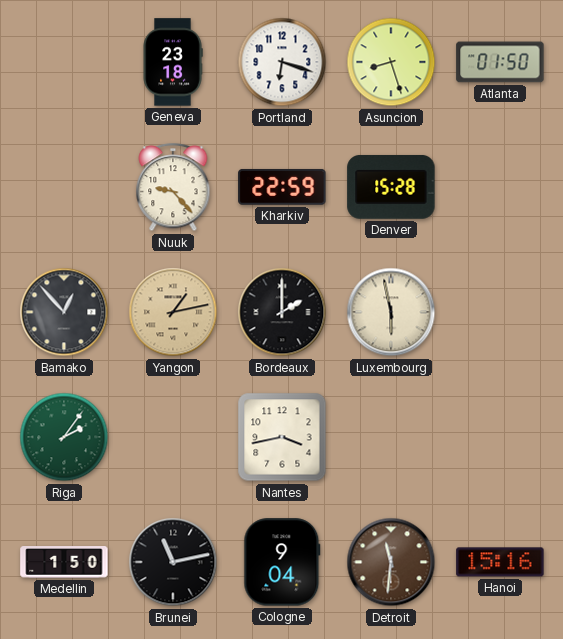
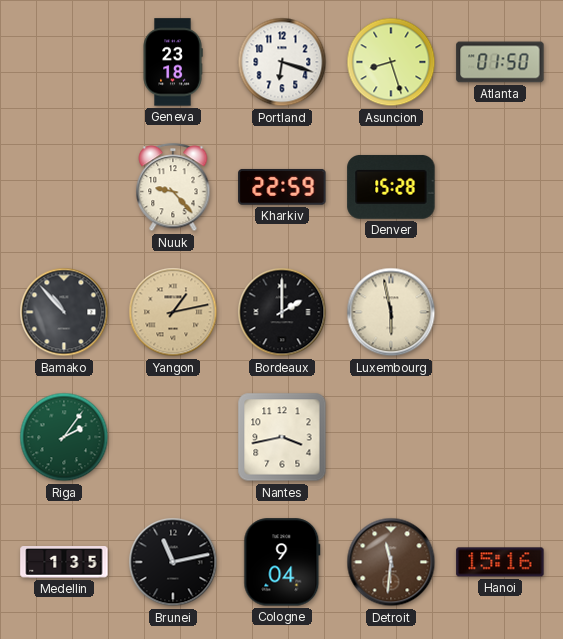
Bamako: 12:53 -> 10:53 (64, 312)
Medellin: 1:50 -> 1:35 (64, 562)
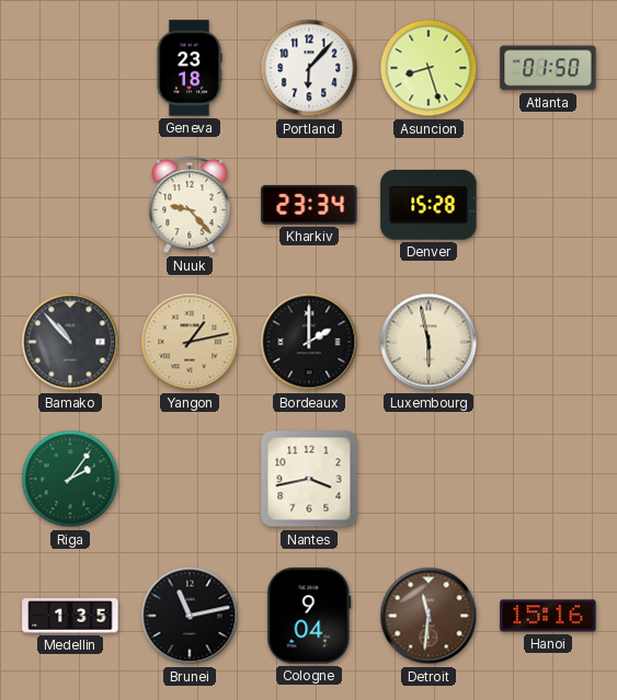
Portland: 6:18 -> 6:07 (309, 68)
Kharkiv: 22:59 -> 23:34 (309, 205)
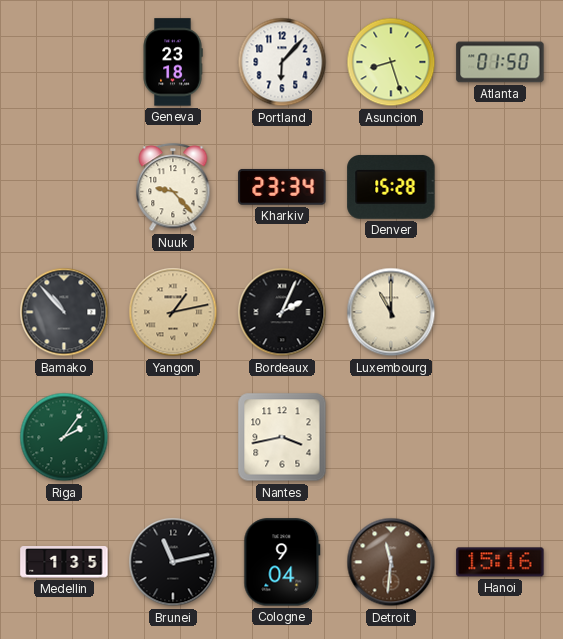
Bordeaux: 2:00 -> 2:04 (282, 312)
Luxembourg: 5:58 -> 11:00 (391, 312)
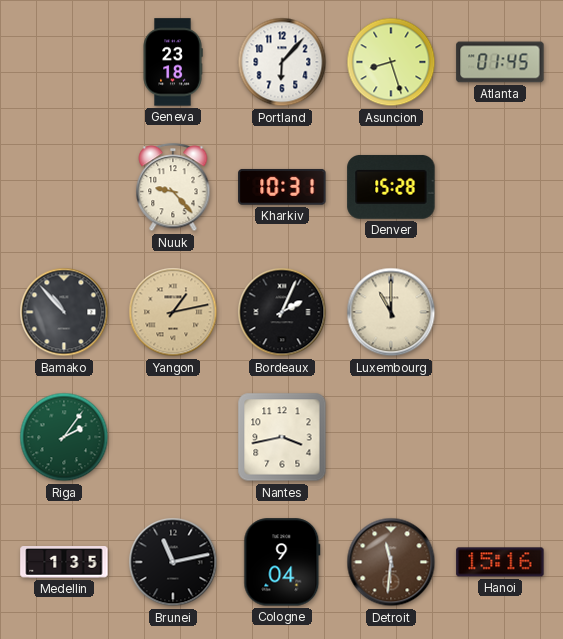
Atlanta: 01:50 -> 01:45 (500, 62)
Kharkiv: 23:34 -> 10:31 (282, 187)
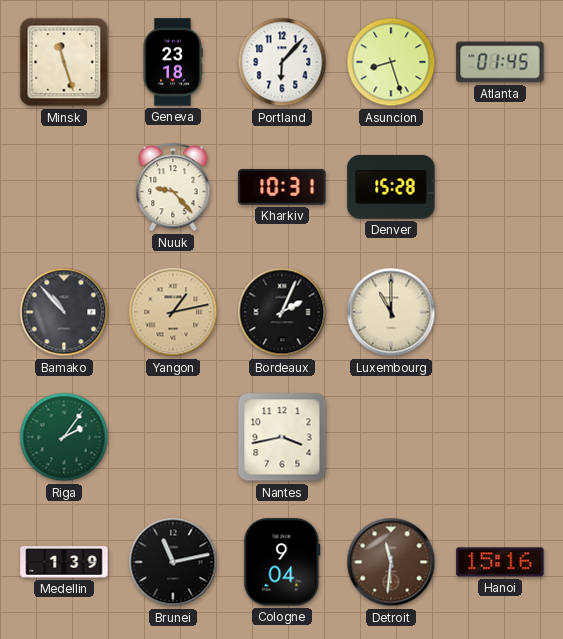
Minsk: none -> 11:27 (64, 62)
Medellin: 1:35 -> 1:39 (64, 562)
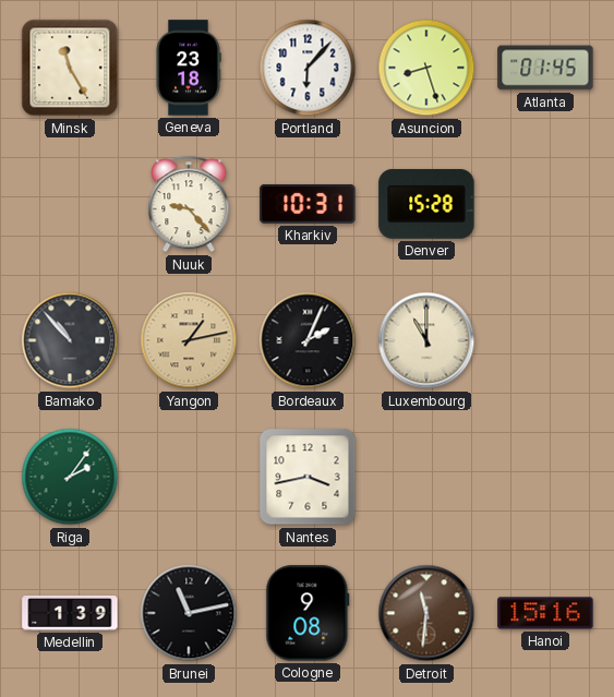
Minsk: 11:27 -> 11:25 (70, 68)
Cologne: 9:04 -> 9:08 (308, 613)
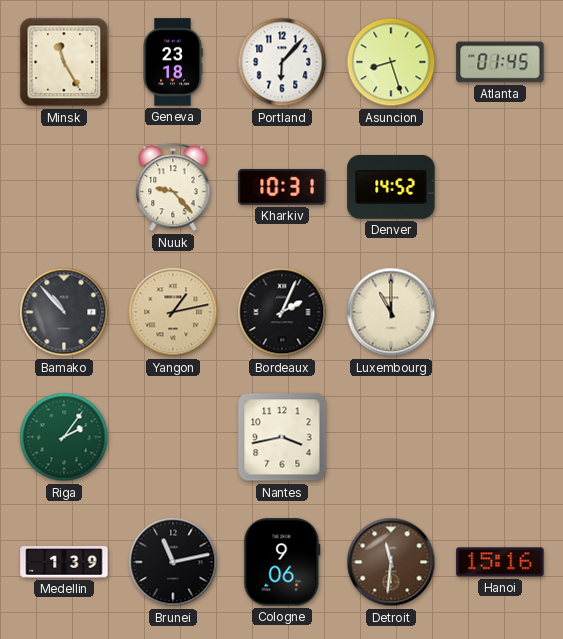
Denver: 15:28 -> 14:52 (391, 187)
Cologne: 9:08 -> 9:06 (282, 562)
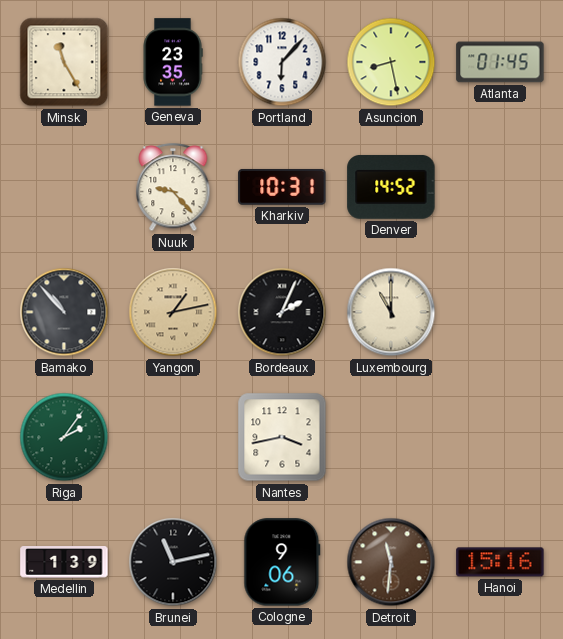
Geneva: 23:18 -> 23:35 (173, 62)
Asuncion: 8:27 -> 8:28 (391, 62)
